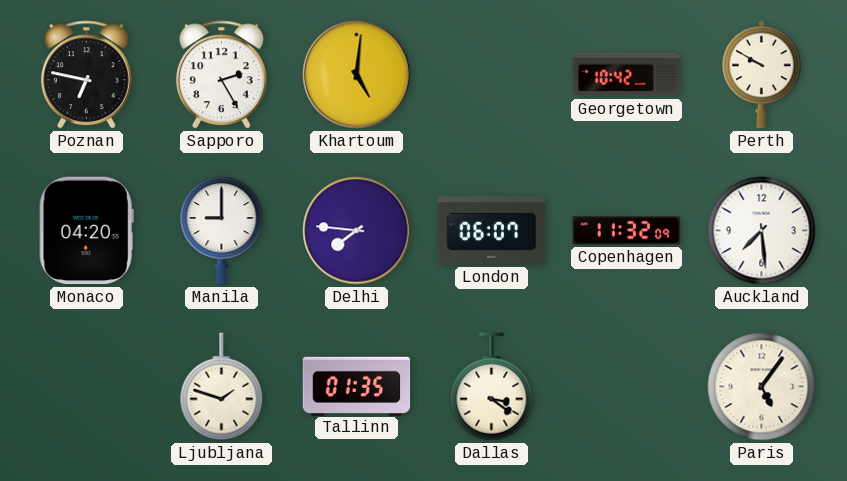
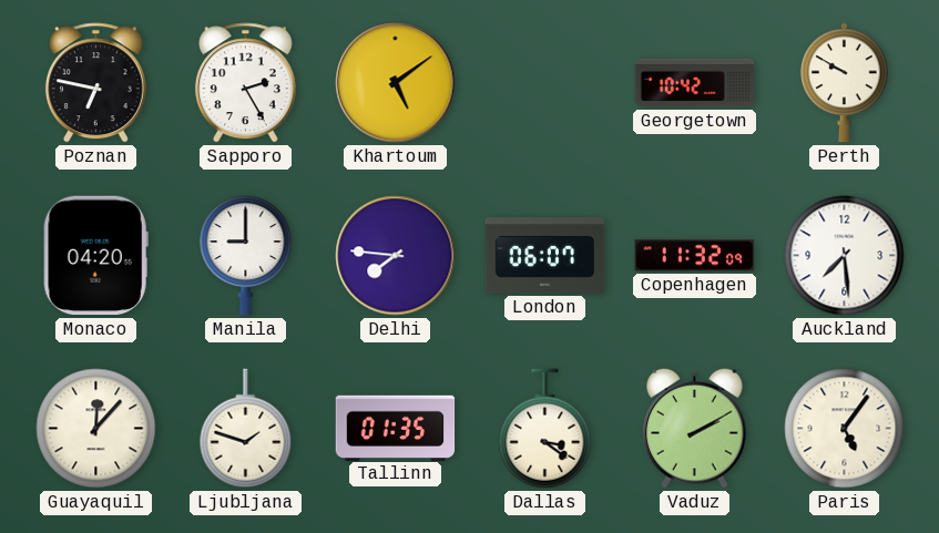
Khartoum: 5:01 -> 5:09 (396, 83)
Guayaquil: none -> 12:07 (96, 429)
Vaduz: none -> 2:10 (695, 428)
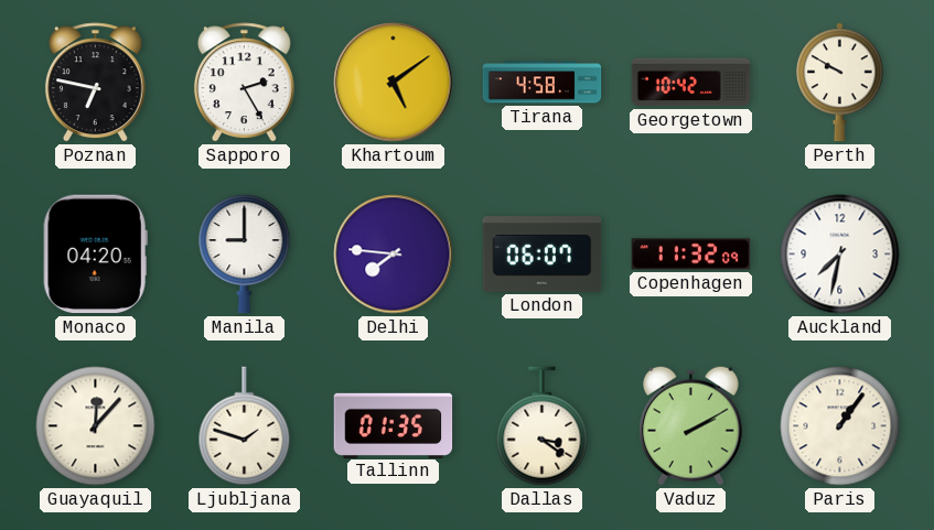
Tirana: none -> 4:58 (543, 83)
Auckland: 7:29 -> 7:32 (840, 255)
Paris: 5:06 -> 1:06 (840, 426)
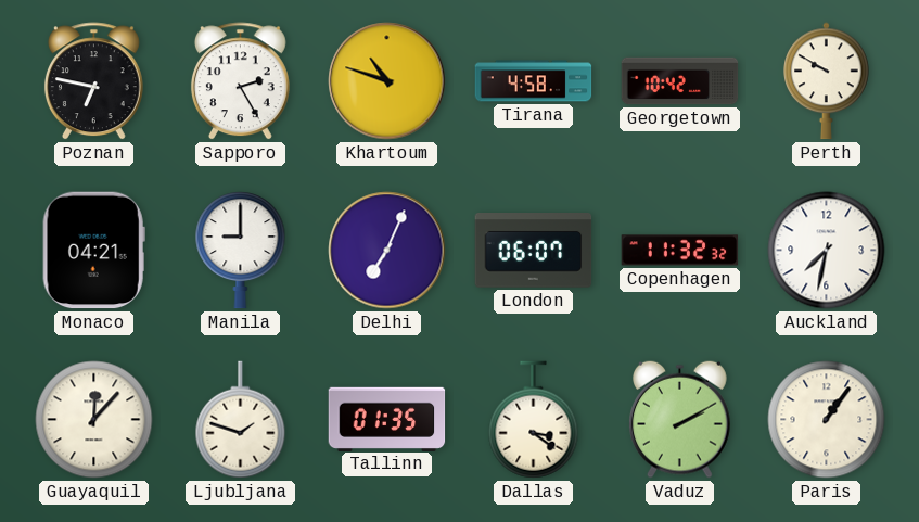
Khartoum: 5:09 -> 10:48 (387, 81)
Monaco: 04:20 -> 04:21 (93, 251)
Delhi: 7:46 -> 7:04 (387, 251)
Copenhagen: 11:32:09 -> 11:32:32 (680, 251)
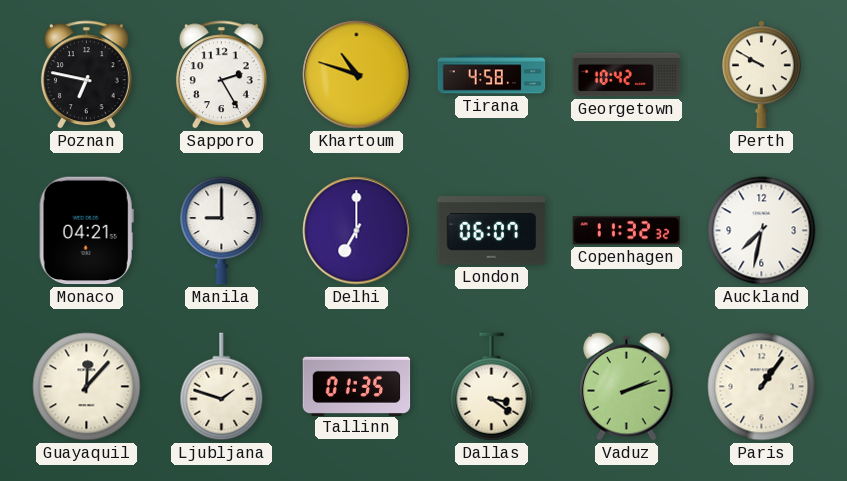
Delhi: 7:04 -> 7:00 (357, 231)
Vaduz: 2:10 -> 2:12 (627, 386)
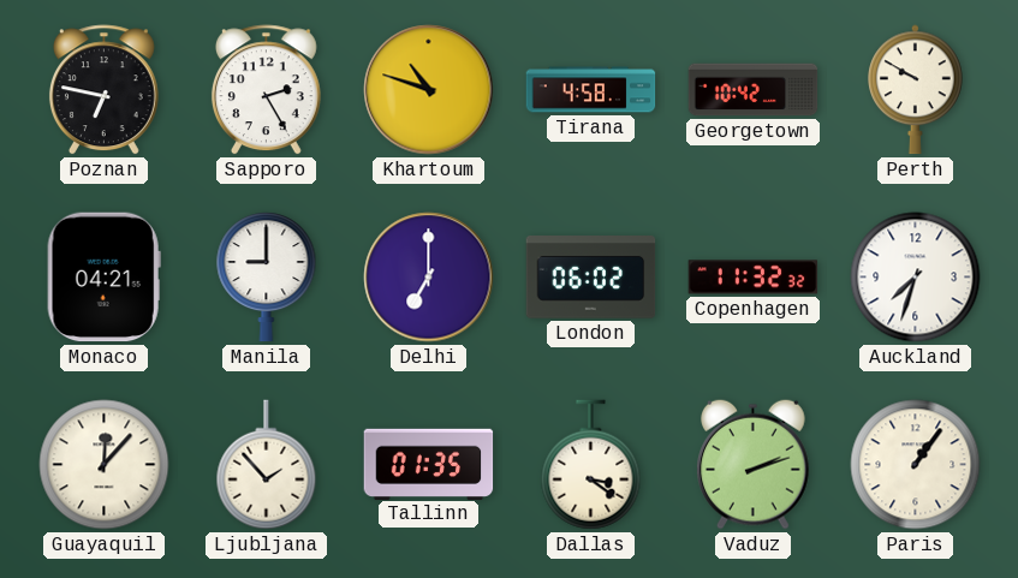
London: 06:07 -> 06:02 (591, 278)
Auckland: 7:32 -> 7:33 (916, 278)
Ljubljana: 1:48 -> 1:53 (267, 465)
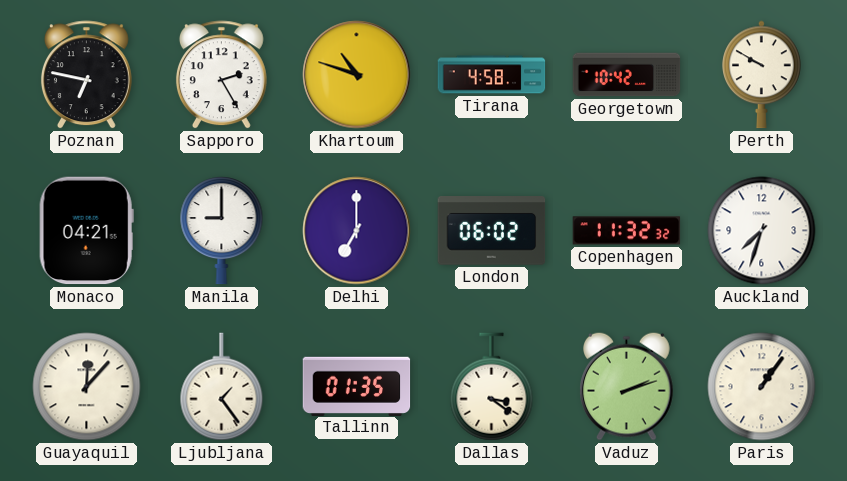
Ljubljana: 1:53 -> 1:24 (222, 387)
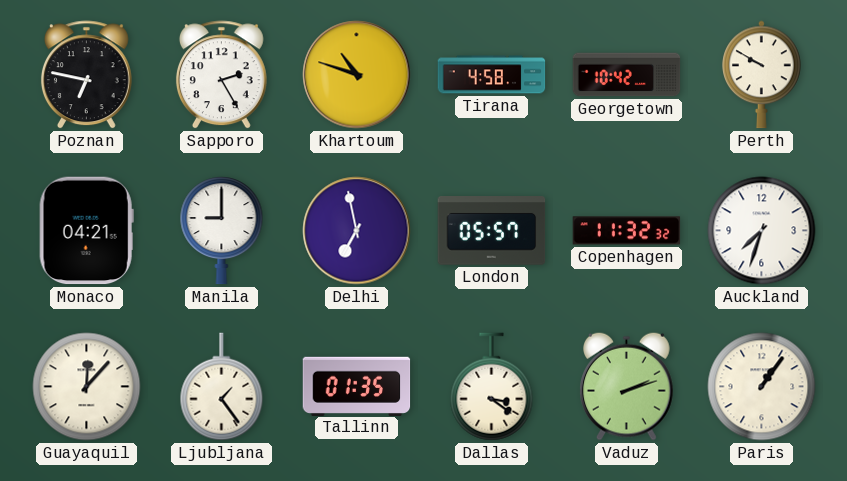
Delhi: 7:00 -> 6:58 (357, 231)
London: 06:02 -> 05:57 (492, 231)
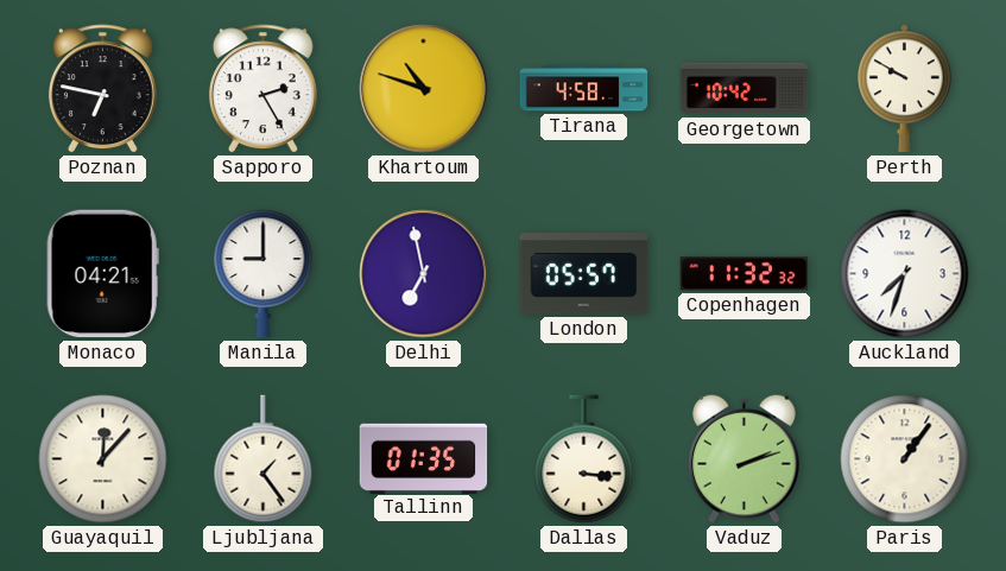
Dallas: 3:21 -> 3:16 (584, 459)
